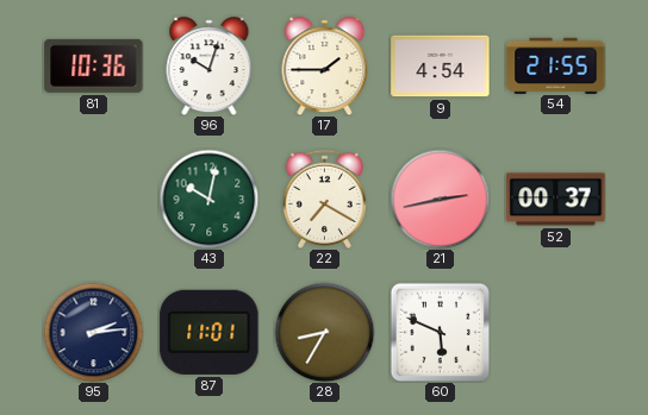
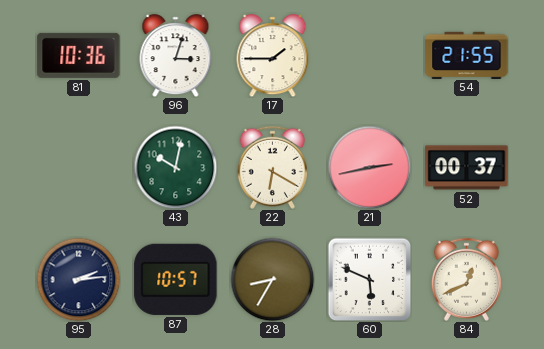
96: 10:03 -> 3:03 (176, 56)
9: 4:54 -> none (441, 67)
22: 7:20 -> 6:20 (272, 167)
87: 11:01 -> 10:57 (176, 279)
84: none -> 12:41 (466, 279)
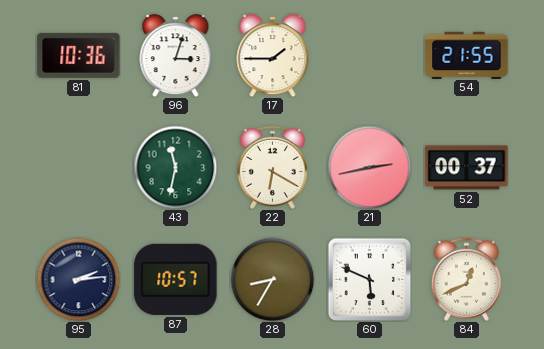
43: 10:02 -> 11:32 (175, 167)
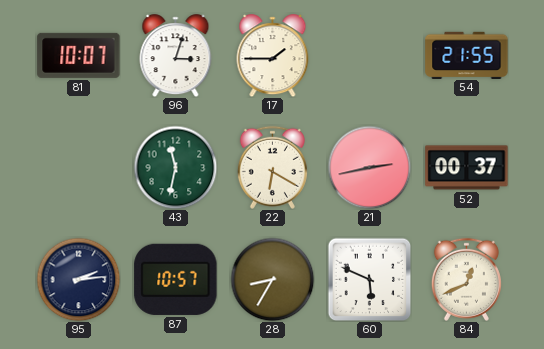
81: 10:36 -> 10:07 (79, 55)
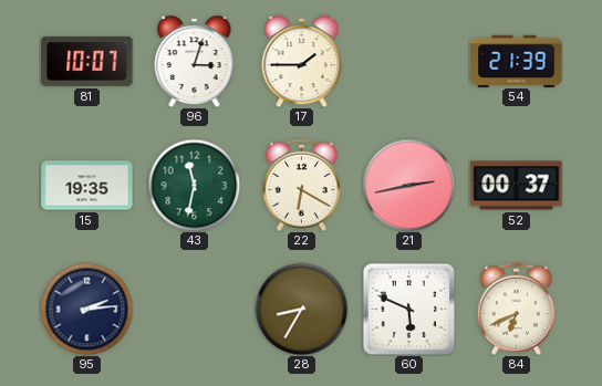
54: 21:55 -> 21:39 (517, 61)
15: none -> 19:35 (87, 186)
87: 10:57 -> none (176, 279)
84: 12:41 -> 6:41 (516, 309)
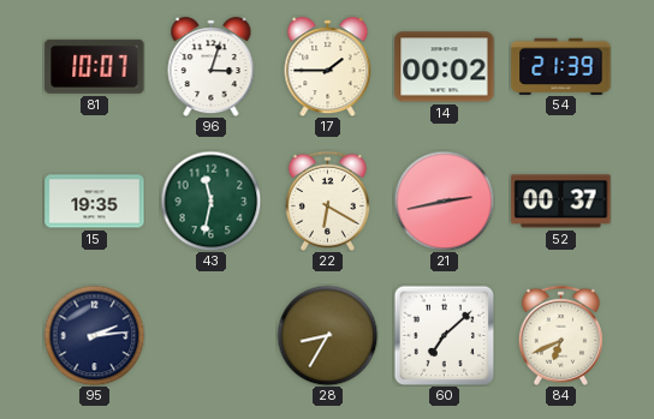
14: none -> 00:02 (445, 67)
60: 5:49 -> 7:08 (444, 335)
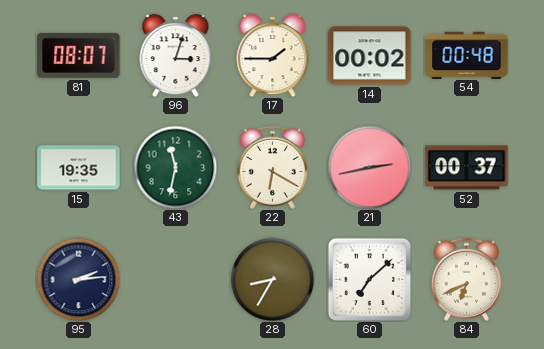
81: 10:07 -> 08:07 (79, 55)
54: 21:39 -> 00:48 (467, 55)
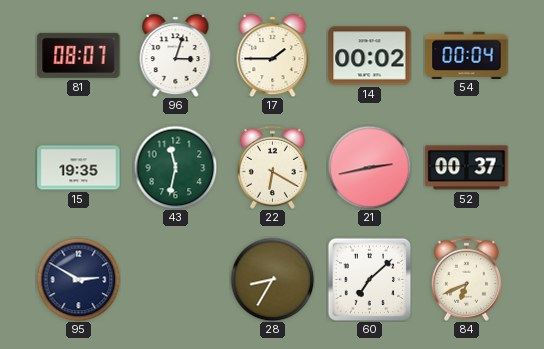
54: 00:48 -> 00:04 (467, 55)
95: 2:14 -> 2:50 (78, 279)
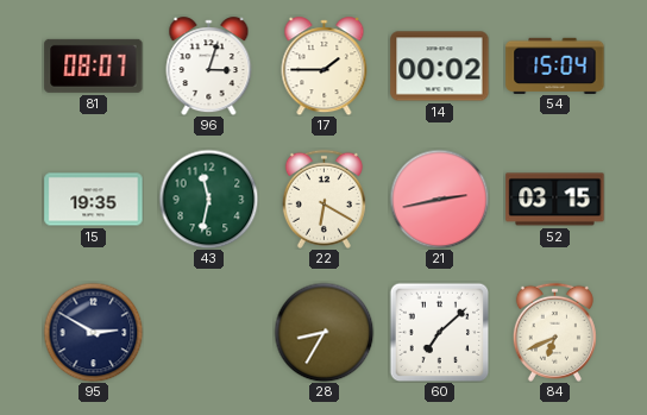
54: 00:04 -> 15:04 (555, 65)
52: 00:37 -> 03:15 (555, 200)
